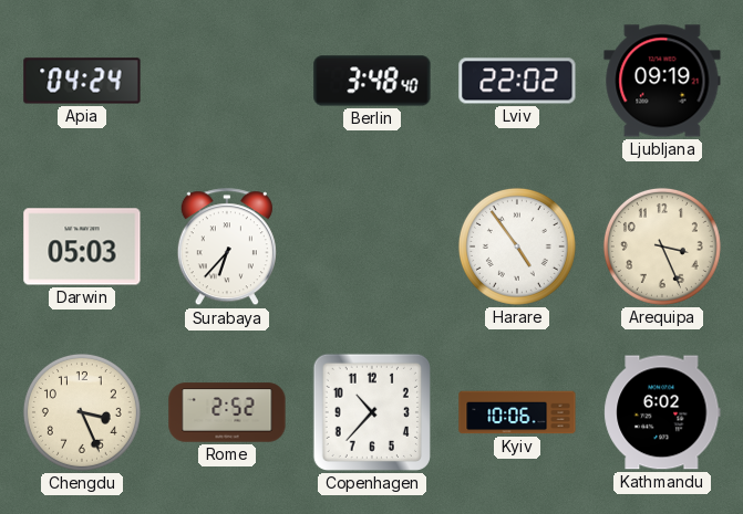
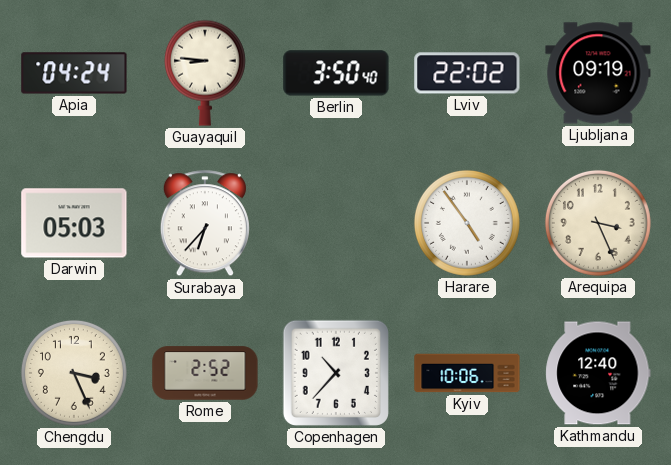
Guayaquil: none -> 8:46 (205, 73)
Berlin: 3:48 -> 3:50 (336, 73)
Kathmandu: 6:02 -> 12:40 (598, 373)
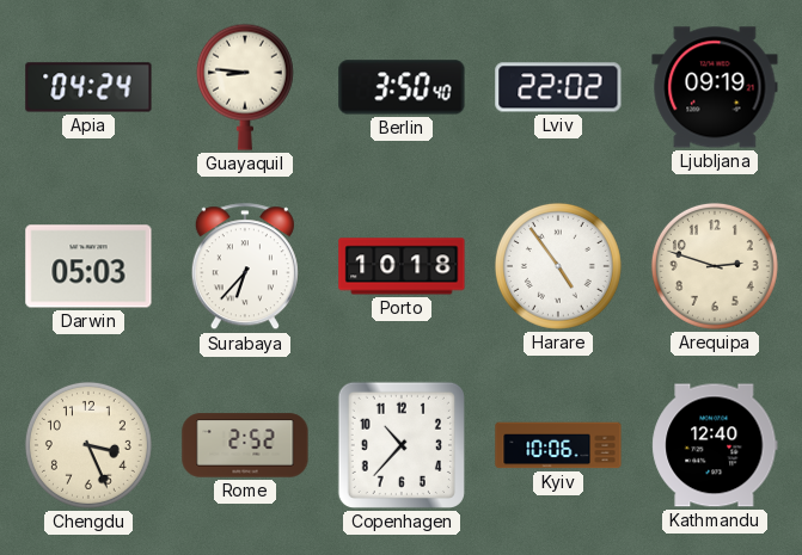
Porto: none -> 10:18 (402, 266)
Arequipa: 3:26 -> 2:48 (715, 266)
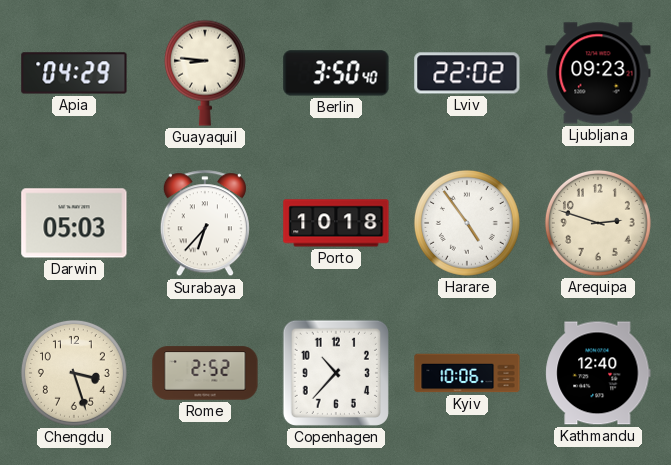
Apia: 04:24 -> 04:29 (74, 73)
Ljubljana: 09:19 -> 09:23 (598, 73)
Chengdu: 3:26 -> 3:27 (74, 373)
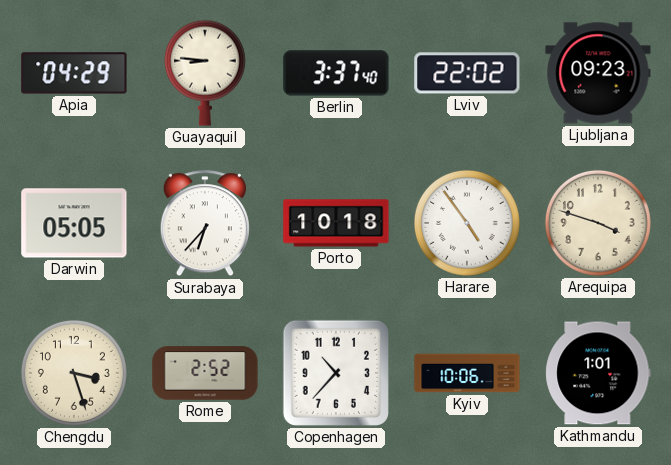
Berlin: 3:50 -> 3:37 (336, 73)
Darwin: 05:03 -> 05:05 (74, 223)
Arequipa: 2:48 -> 3:48 (598, 223)
Kathmandu: 12:40 -> 1:01 (598, 373)
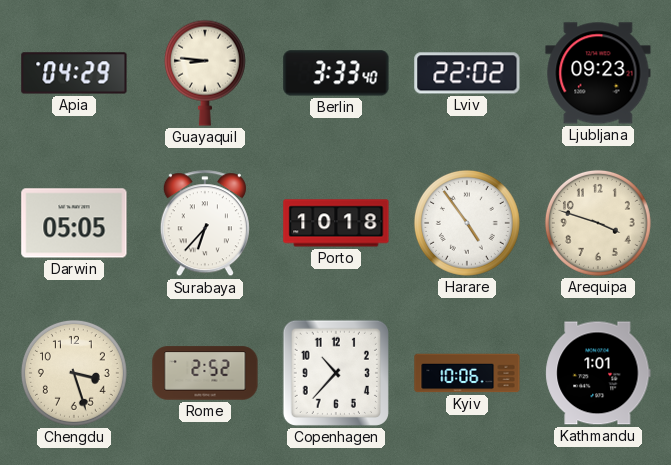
Berlin: 3:37 -> 3:33 (336, 73)
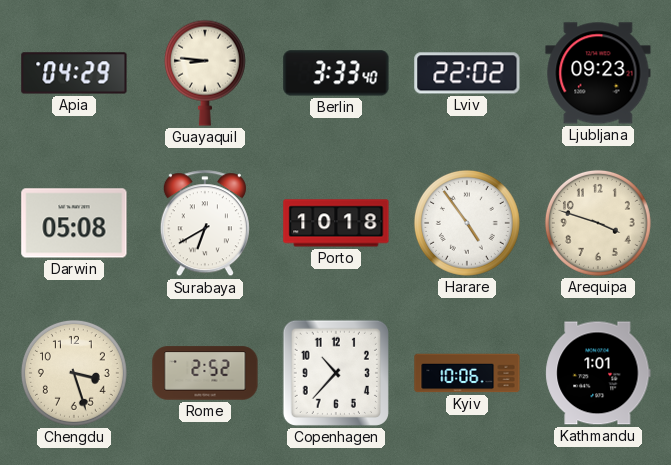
Darwin: 05:05 -> 05:08 (74, 223)
Surabaya: 6:37 -> 6:40 (205, 224)
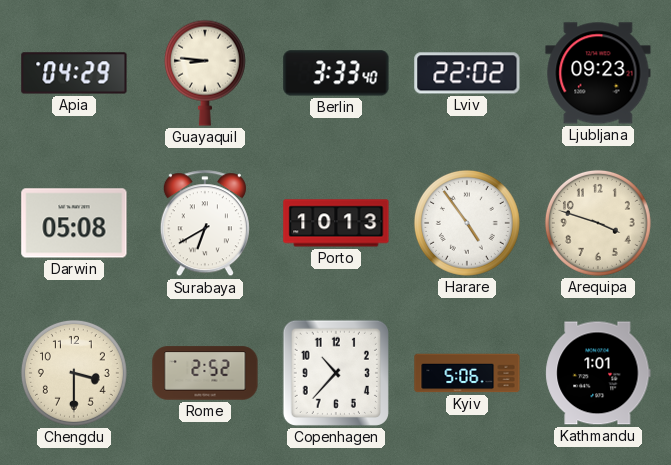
Porto: 10:18 -> 10:13 (336, 223)
Chengdu: 3:27 -> 3:30 (74, 373)
Kyiv: 10:06 -> 5:06 (467, 373)
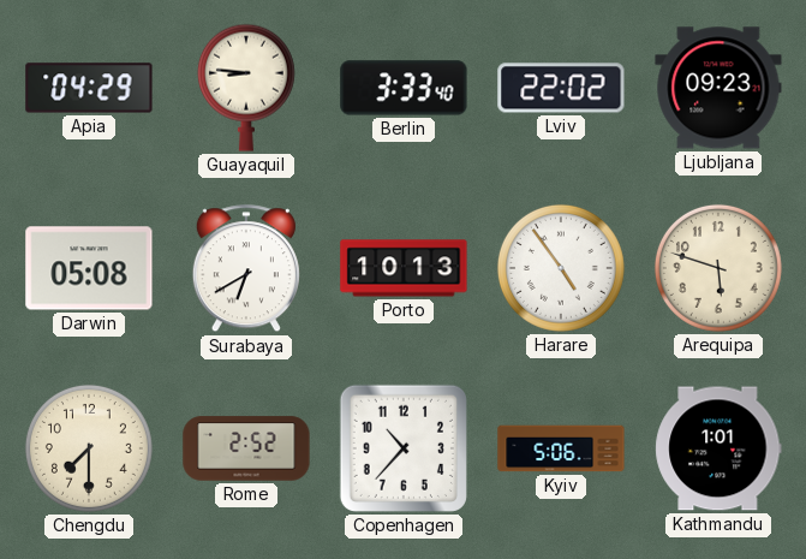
Arequipa: 3:48 -> 5:48 (718, 268)
Chengdu: 3:30 -> 7:30 (89, 448)
